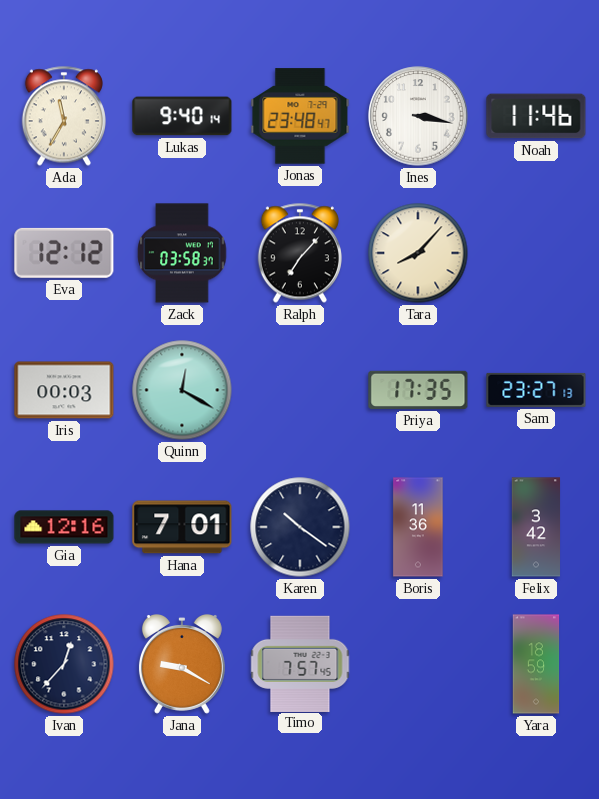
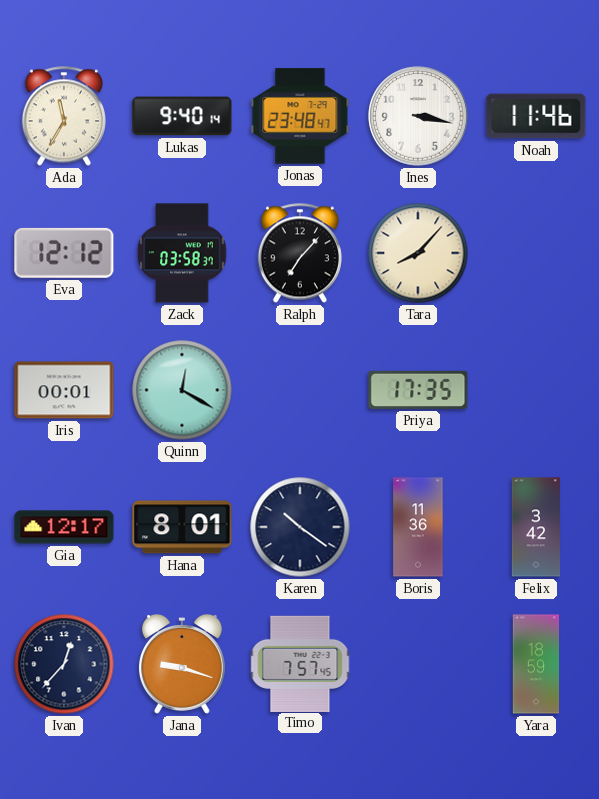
Iris: 00:03 -> 00:01 (64, 390)
Sam: 23:27 -> none (536, 390)
Gia: 12:16 -> 12:17 (64, 527)
Hana: 7:01 -> 8:01 (182, 527)
Jana: 9:20 -> 9:18 (182, 665)
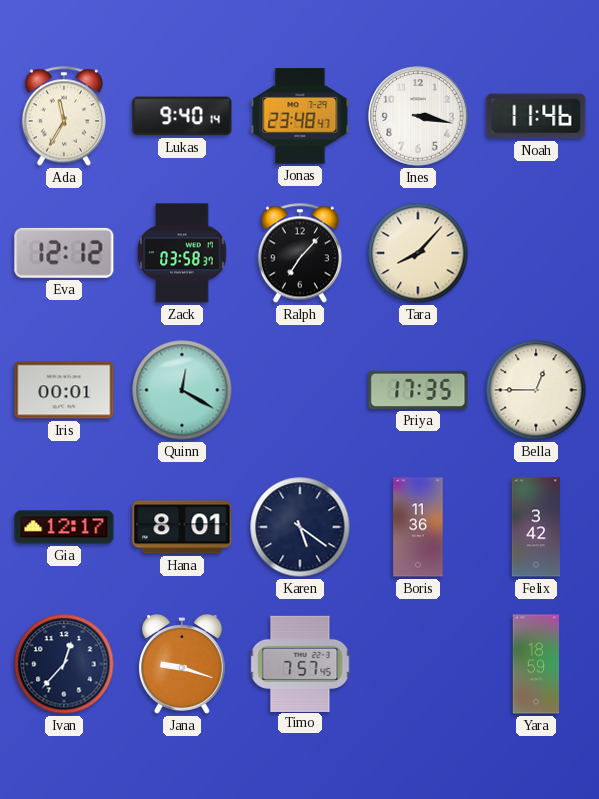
Bella: none -> 12:45 (536, 390)
Karen: 10:21 -> 5:21 (300, 527)
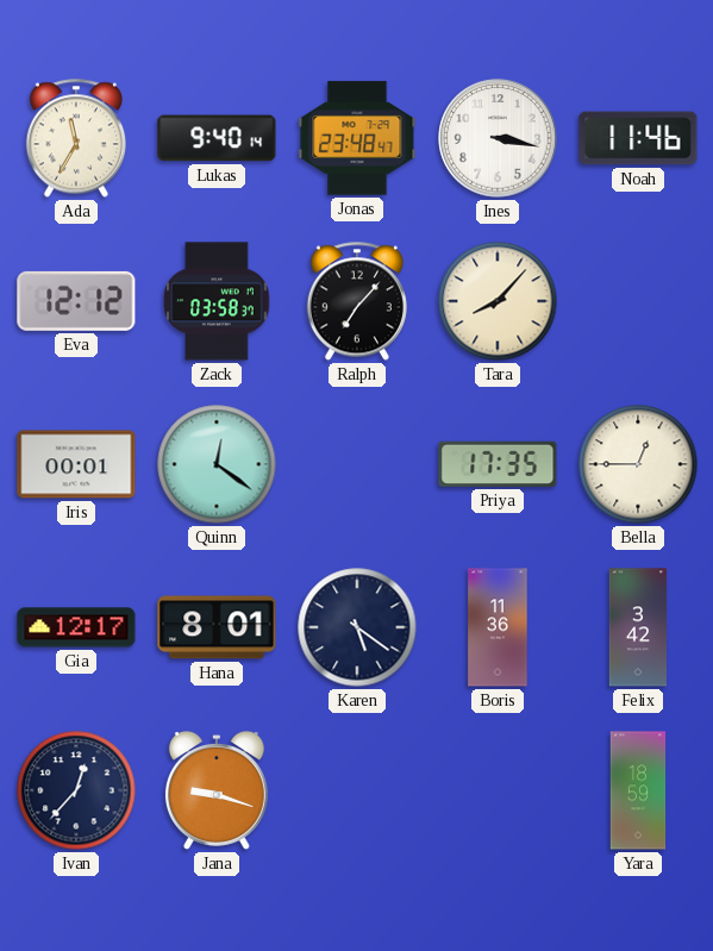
Quinn: 12:20 -> 12:21 (217, 464)
Timo: 7:57 -> none (300, 663)
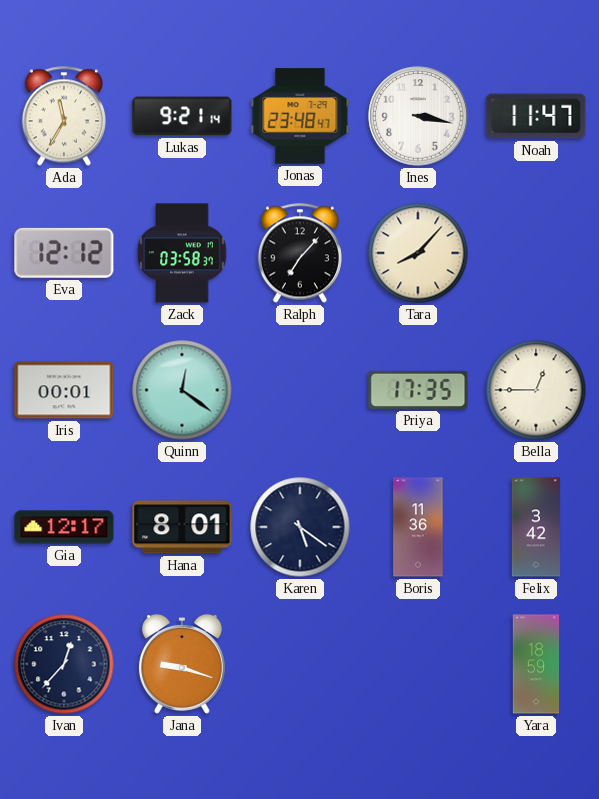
Lukas: 9:40 -> 9:21 (182, 116)
Noah: 11:46 -> 11:47 (536, 116)
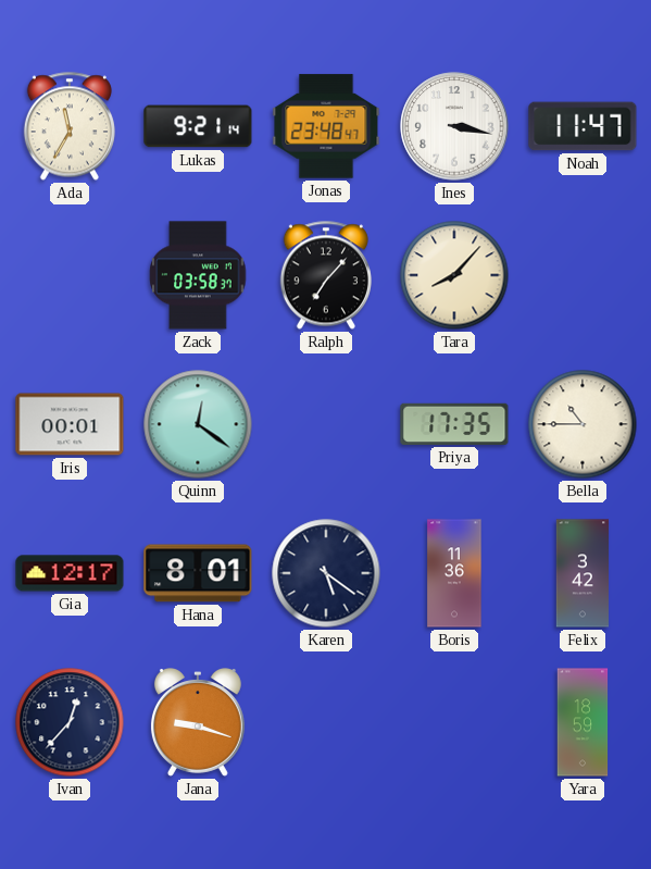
Eva: 12:12 -> none (64, 253)
Bella: 12:45 -> 10:45 (583, 424)
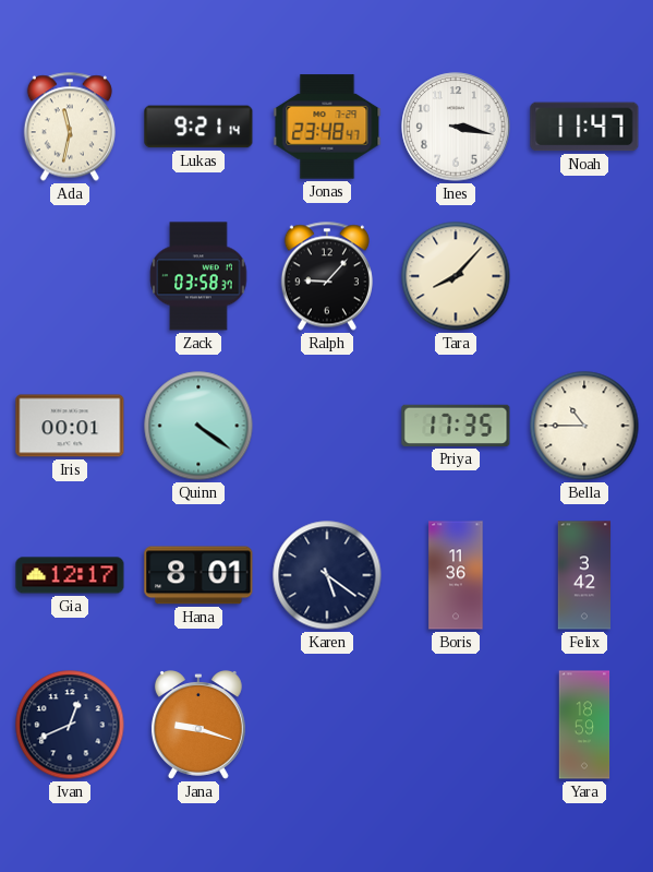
Ada: 11:35 -> 11:32 (70, 127)
Ralph: 7:07 -> 9:07 (327, 276)
Quinn: 12:21 -> 4:21 (198, 426)
Ivan: 12:37 -> 12:41 (70, 725)
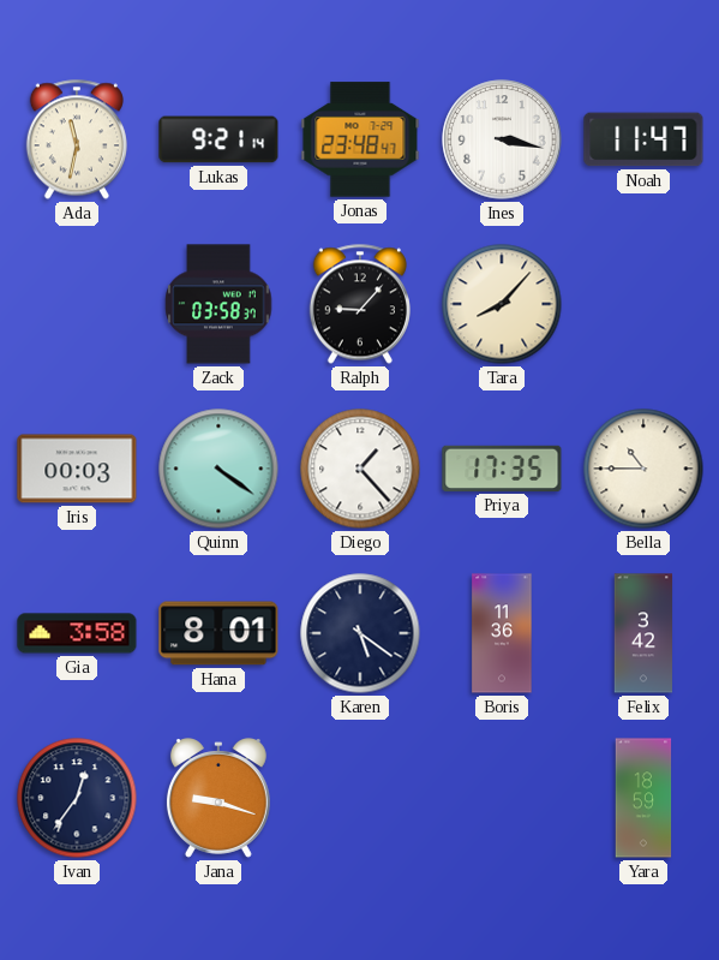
Iris: 00:01 -> 00:03 (77, 469)
Diego: none -> 1:23 (360, 469)
Gia: 12:17 -> 3:58 (77, 633)
Ivan: 12:41 -> 12:36 (77, 798)
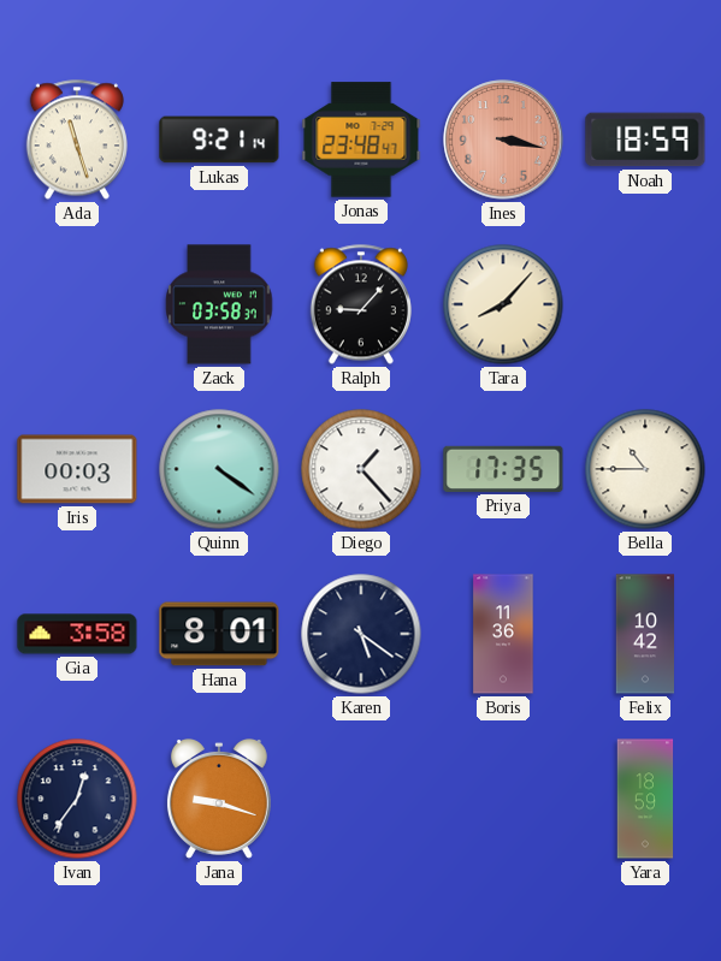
Ada: 11:32 -> 11:27 (77, 140)
Ines dial: white -> salmon (503, 140)
Noah: 11:47 -> 18:59 (645, 140)
Felix: 3:42 -> 10:42 (645, 634)
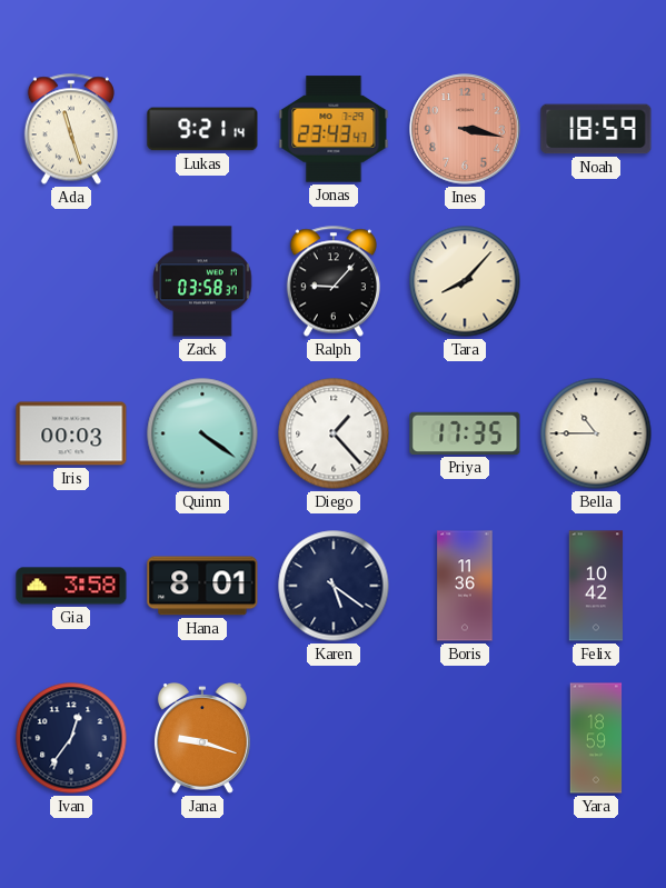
Jonas: 23:48 -> 23:43 (334, 129)
